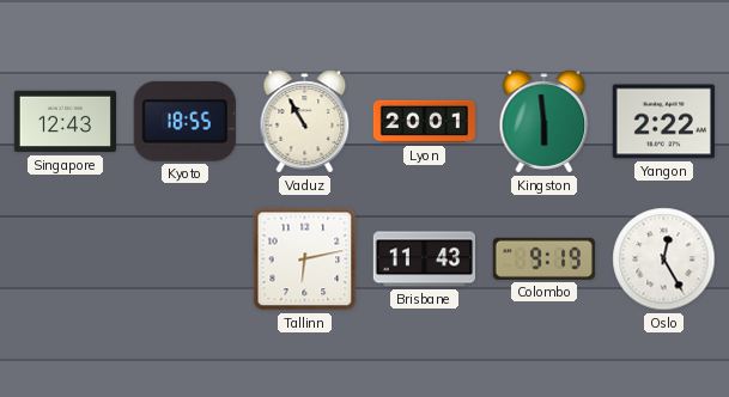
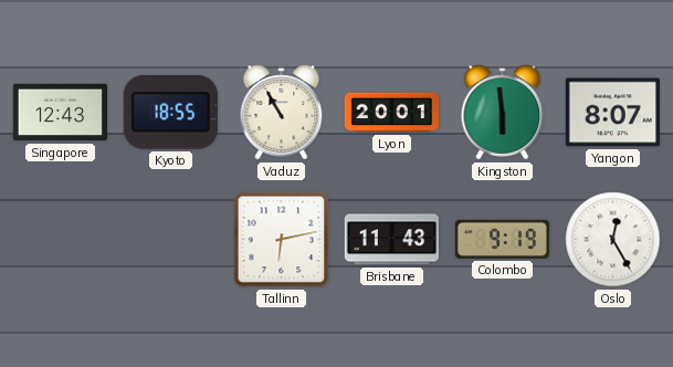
Yangon: 2:22 -> 8:07 (612, 113)
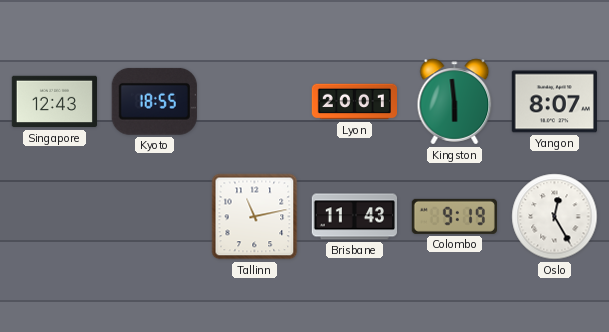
Vaduz: 10:55 -> none (282, 113)
Tallinn: 6:13 -> 11:13 (255, 217)
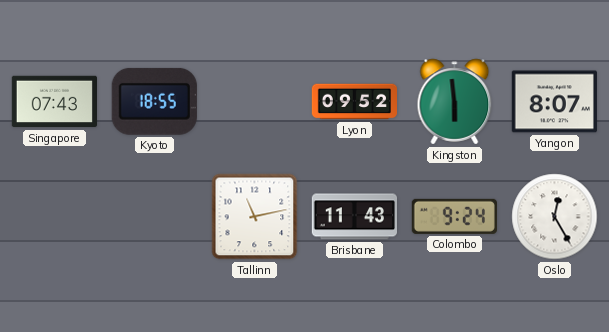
Singapore: 12:43 -> 07:43 (54, 102)
Lyon: 20:01 -> 09:52 (354, 102)
Colombo: 9:19 -> 9:24 (454, 216)
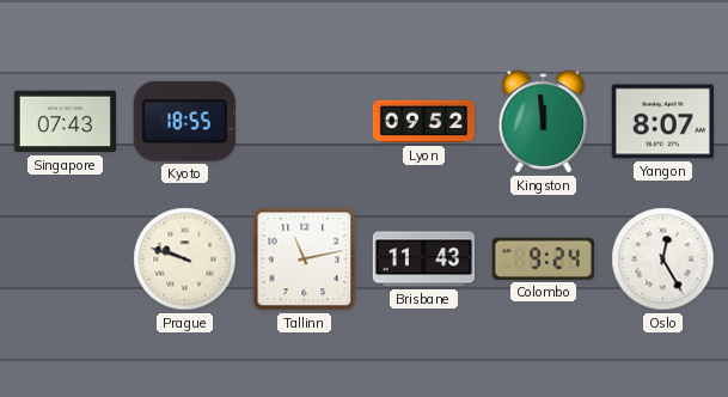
Kingston: 5:59 -> 11:59 (544, 122)
Prague: none -> 9:48 (185, 259)
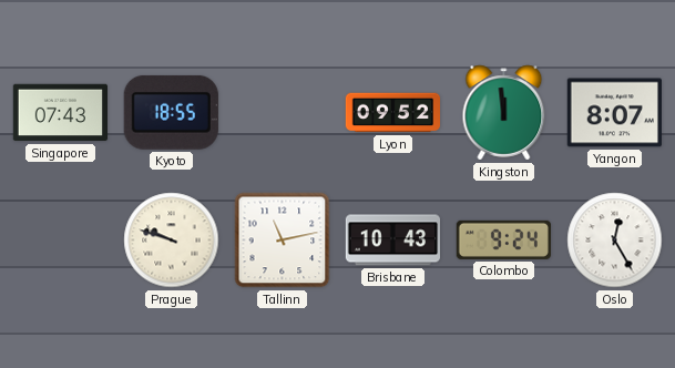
Brisbane: 11:43 -> 10:43 (392, 241)
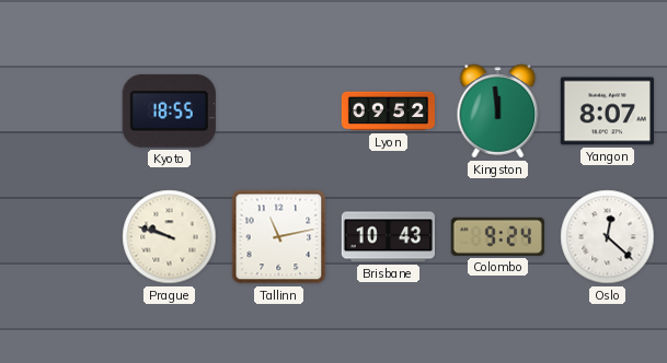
Singapore: 07:43 -> none (60, 113)
Oslo: 12:25 -> 12:22 (608, 237)
